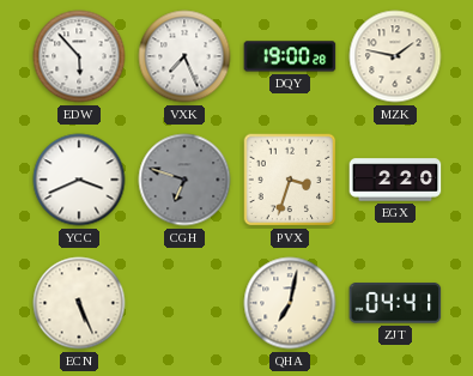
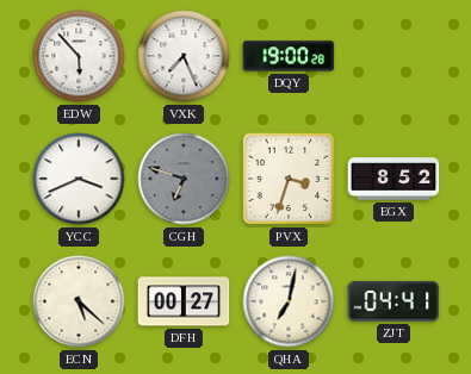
MZK: 1:47 -> none (395, 56)
EGX: 2:20 -> 8:52 (393, 179)
ECN: 5:26 -> 5:22 (79, 301)
DFH: none -> 00:27 (184, 301)
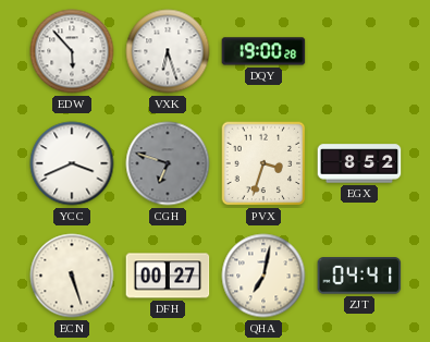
VXK: 7:26 -> 6:27 (168, 51)
ECN: 5:22 -> 5:27 (72, 276)
